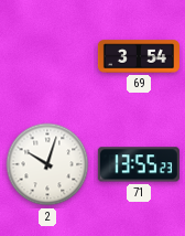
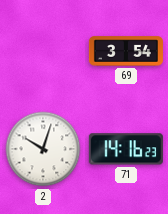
71: 13:55 -> 14:16 (126, 149)
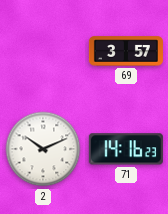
69: 3:54 -> 3:57 (126, 51)
2: 10:03 -> 10:11 (43, 149)
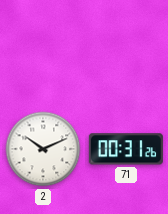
69: 3:57 -> none (126, 51)
71: 14:16 -> 00:31 (126, 149)
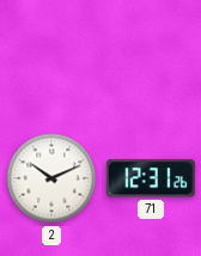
71: 00:31 -> 12:31 (151, 178)
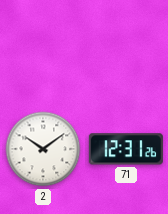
2: 10:11 -> 10:09 (43, 149)
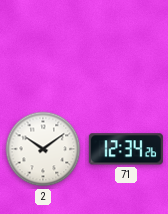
71: 12:31 -> 12:34 (126, 149)
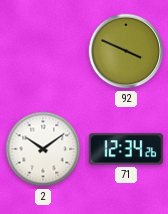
92: none -> 3:49 (126, 51)
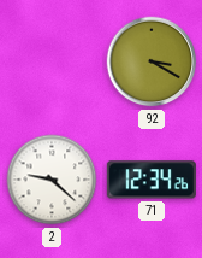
92: 3:49 -> 3:20 (151, 61)
2: 10:09 -> 9:22 (52, 180)
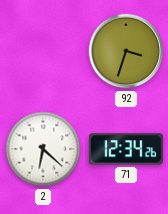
92: 3:20 -> 3:33 (126, 51)
2: 9:22 -> 6:22 (43, 149)
